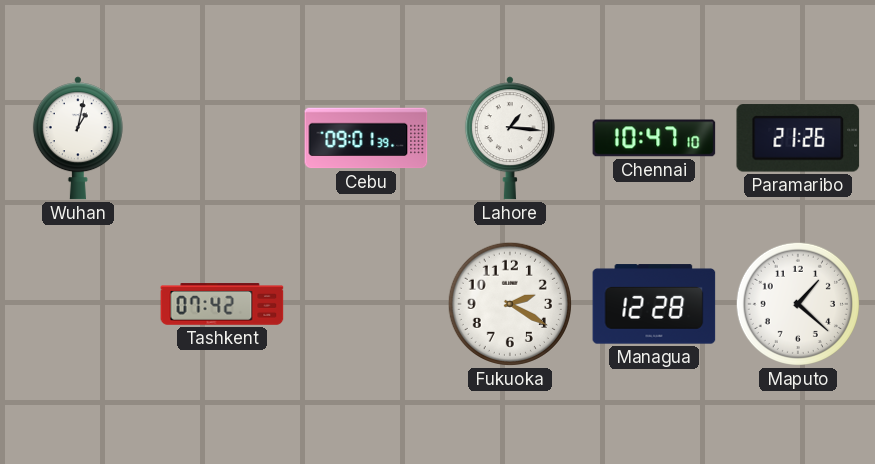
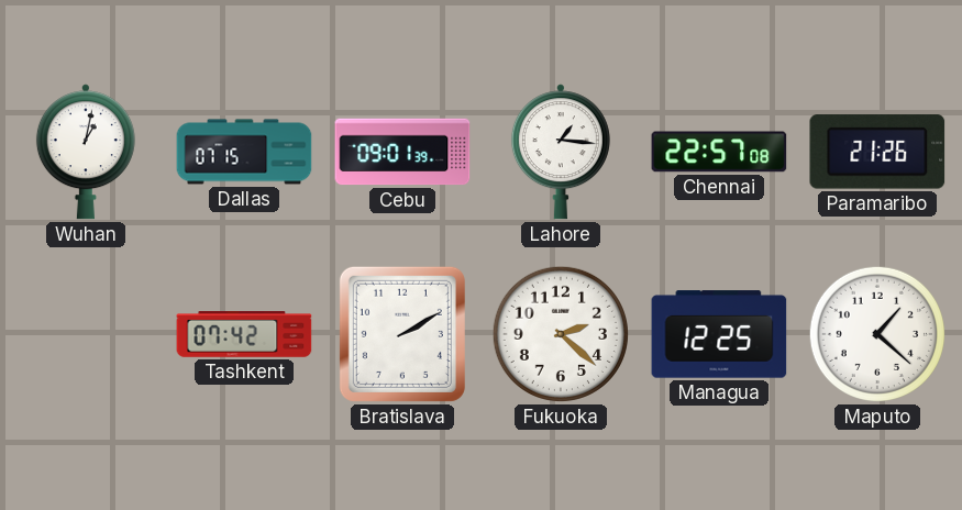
Dallas: none -> 07:15 (244, 152)
Chennai: 10:47 -> 22:57 (719, 152)
Bratislava: none -> 2:10 (402, 334)
Fukuoka: 2:20 -> 2:22 (561, 334)
Managua: 12:28 -> 12:25 (719, 334)
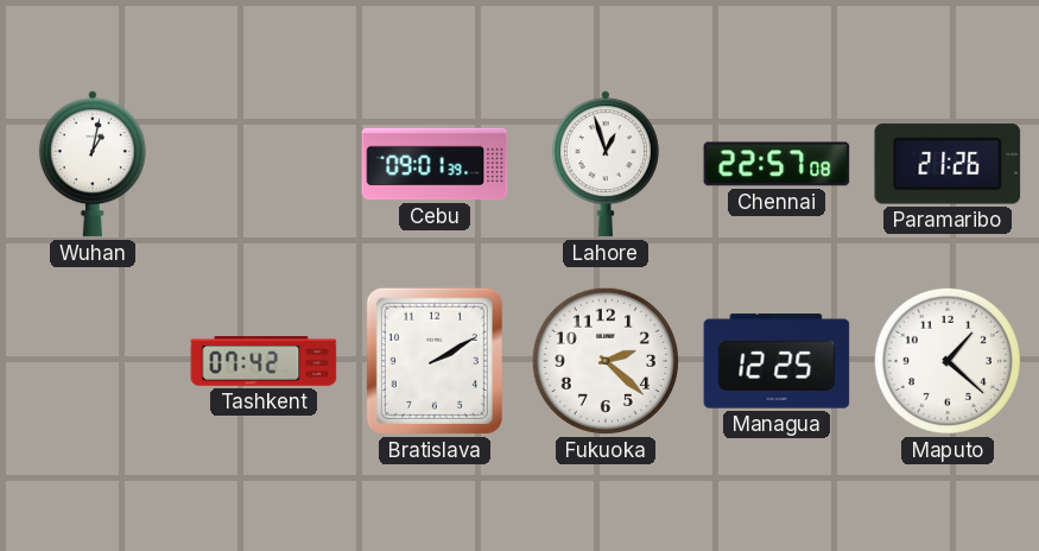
Dallas: 07:15 -> none (244, 152)
Lahore: 1:16 -> 12:57 (606, 164)
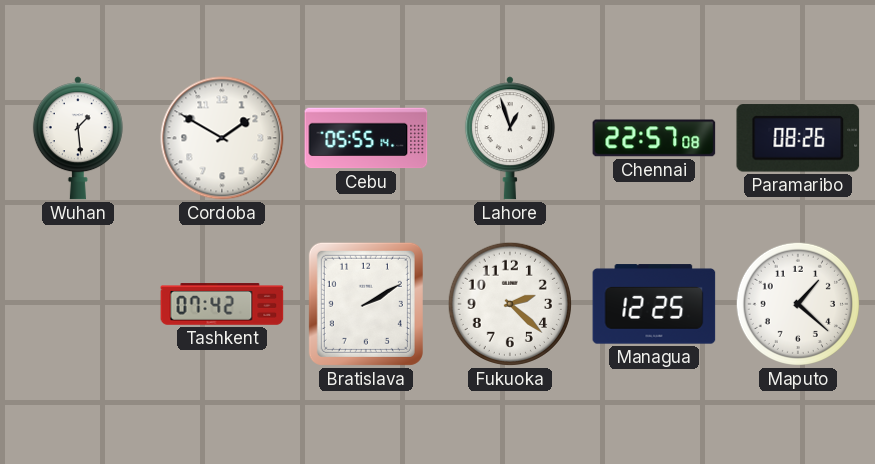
Wuhan: 1:02 -> 1:29 (78, 138)
Cordoba: none -> 1:50 (222, 138)
Cebu: 09:01 -> 05:55 (366, 138)
Paramaribo: 21:26 -> 08:26 (798, 138)
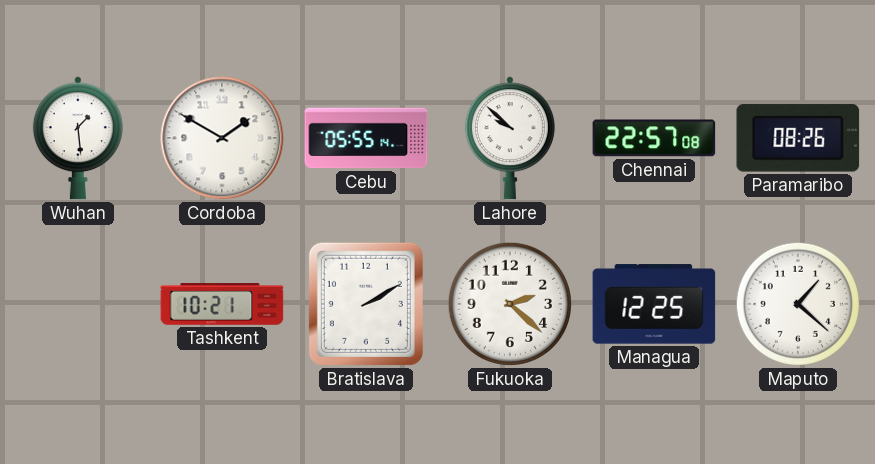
Lahore: 12:57 -> 9:52 (510, 138)
Tashkent: 07:42 -> 10:21 (222, 304)
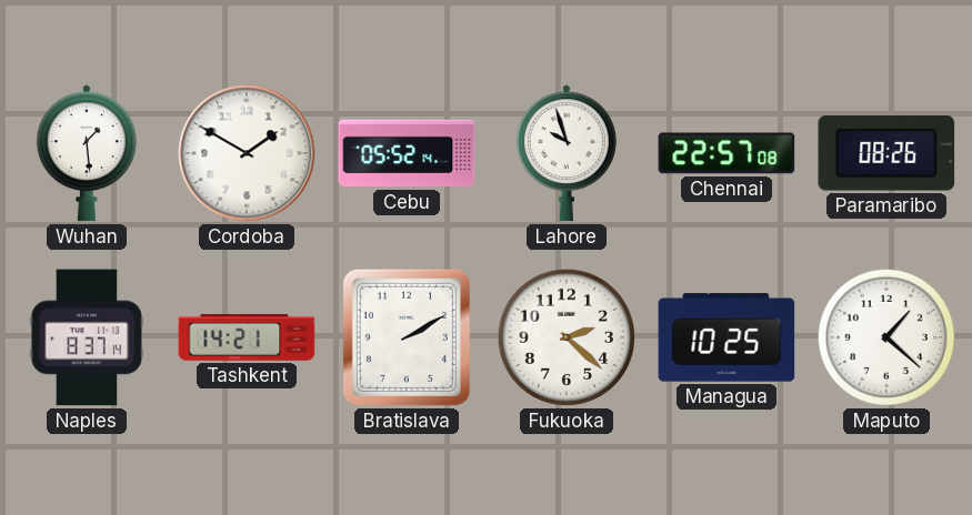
Cebu: 05:55 -> 05:52 (407, 153)
Lahore: 9:52 -> 9:57 (567, 153)
Naples: none -> 8:37 (87, 337)
Tashkent: 10:21 -> 14:21 (247, 337)
Managua: 12:25 -> 10:25 (727, 337)
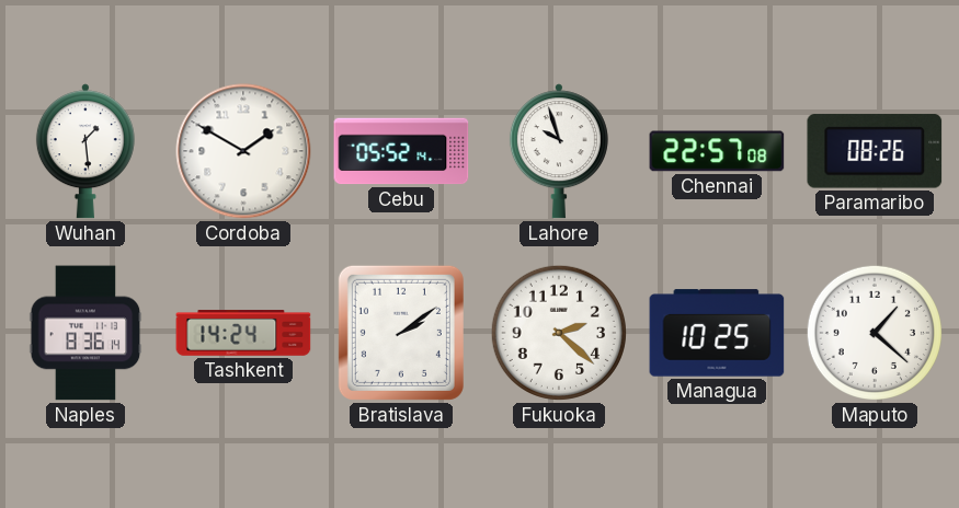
Naples: 8:37 -> 8:36 (85, 333)
Tashkent: 14:21 -> 14:24 (243, 333)
Bratislava: 2:10 -> 2:09 (401, 333)
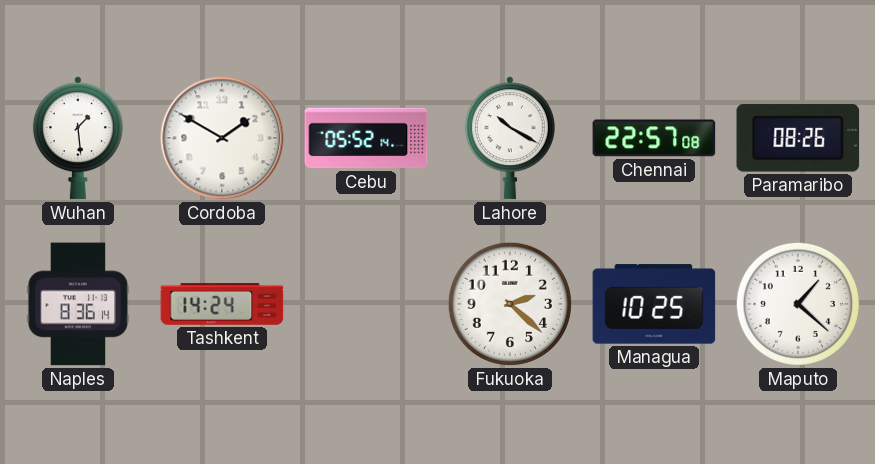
Lahore: 9:57 -> 10:20 (510, 138)
Bratislava: 2:09 -> none (401, 333)
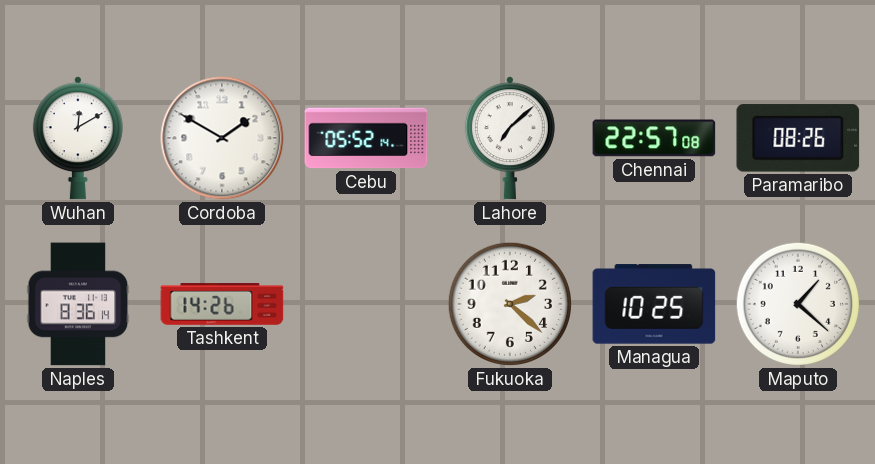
Wuhan: 1:29 -> 12:10 (78, 138)
Lahore: 10:20 -> 7:08 (510, 138)
Tashkent: 14:24 -> 14:26 (222, 304)
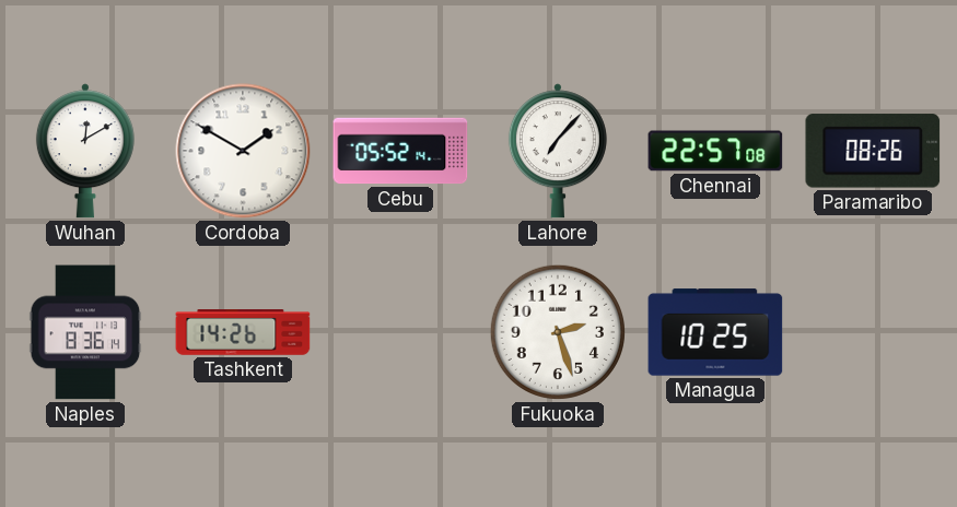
Lahore: 7:08 -> 7:07 (558, 151)
Fukuoka: 2:22 -> 2:27 (558, 332)
Maputo: 1:22 -> none (798, 304)
